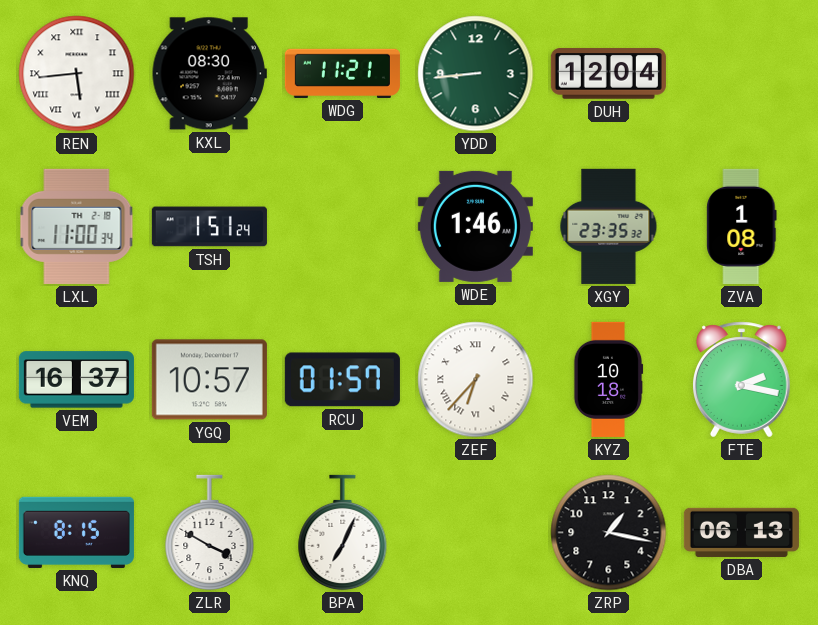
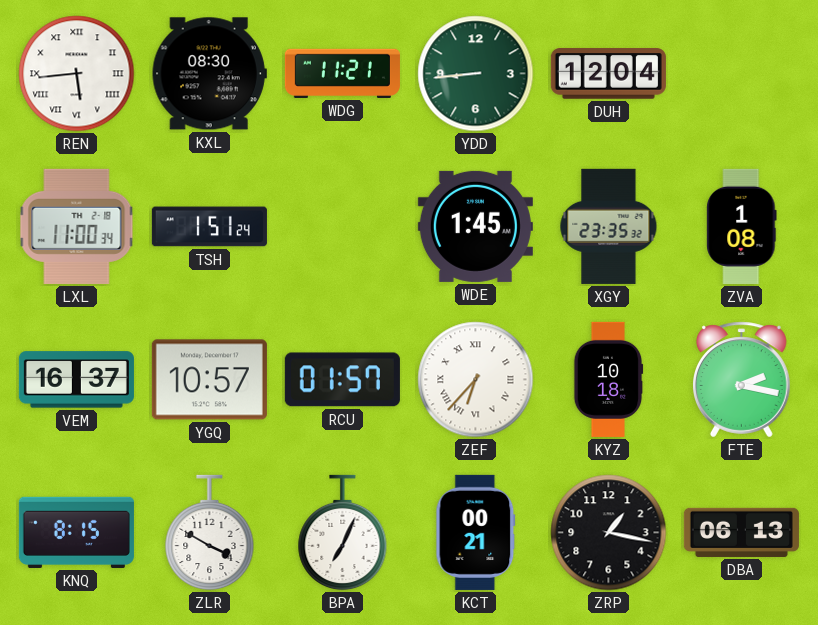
WDE: 1:46 -> 1:45 (475, 226)
KCT: none -> 00:21 (476, 532)
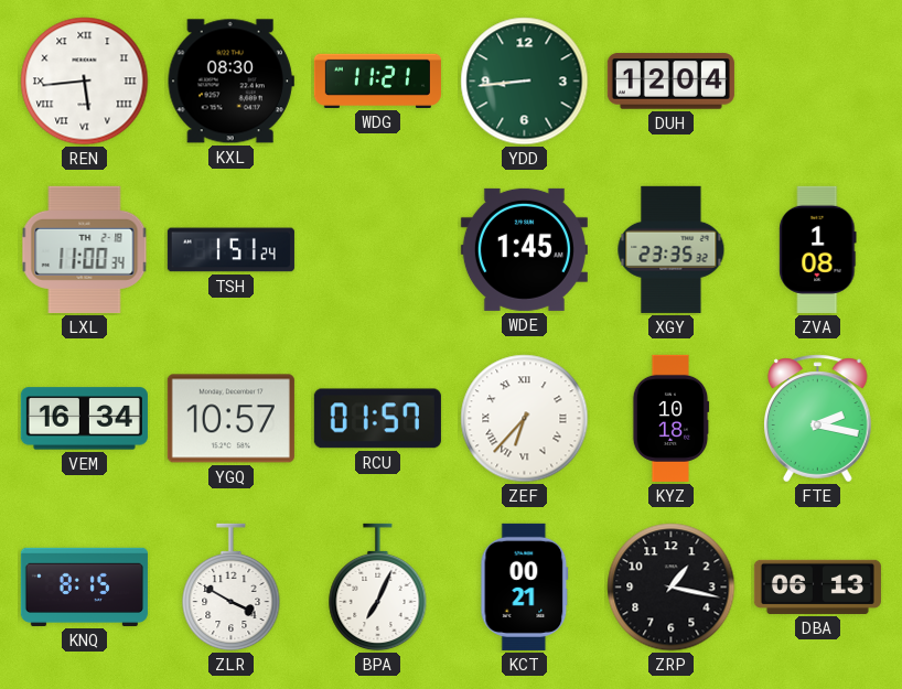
VEM: 16:37 -> 16:34 (84, 419)
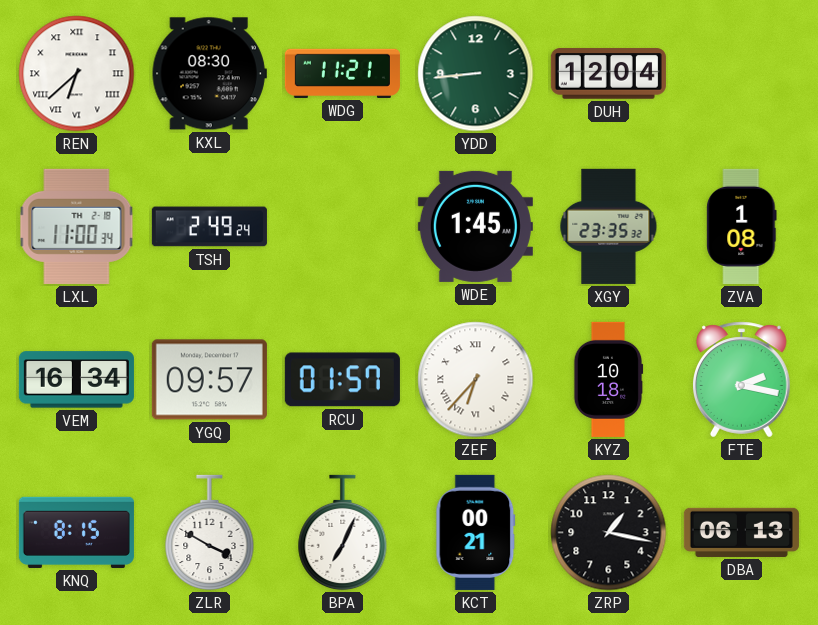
REN: 5:44 -> 6:38 (77, 74)
TSH: 1:51 -> 2:49 (209, 227)
YGQ: 10:57 -> 09:57 (209, 380)
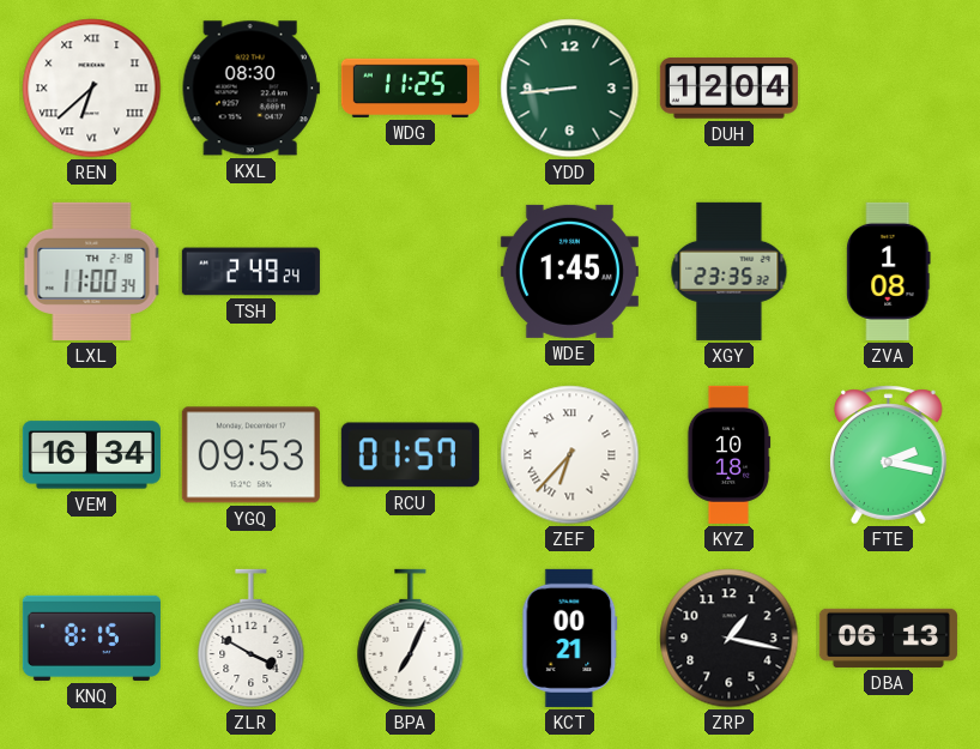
WDG: 11:21 -> 11:25 (410, 87)
YGQ: 09:57 -> 09:53 (250, 455)
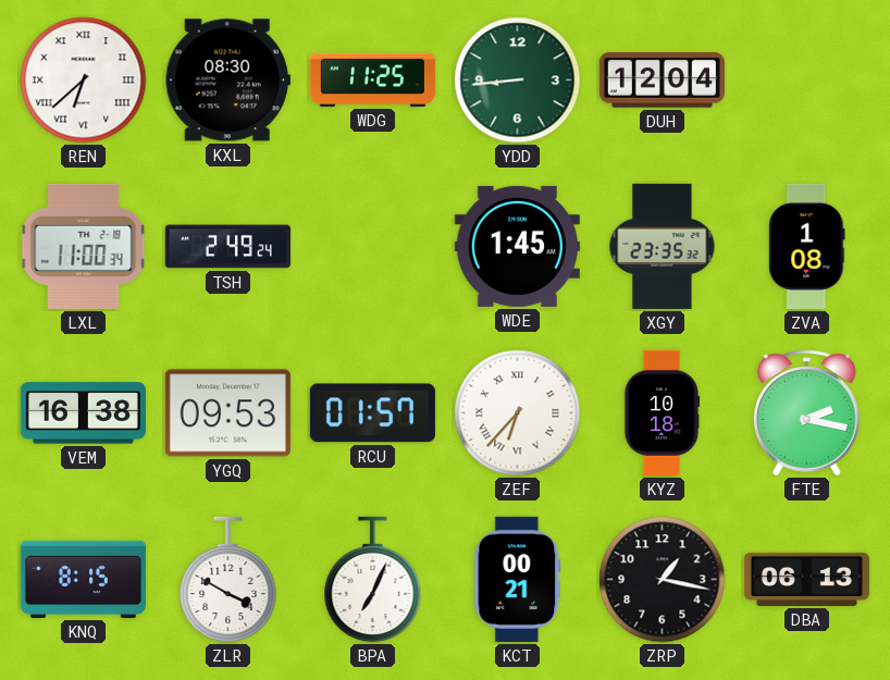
VEM: 16:34 -> 16:38 (83, 413)
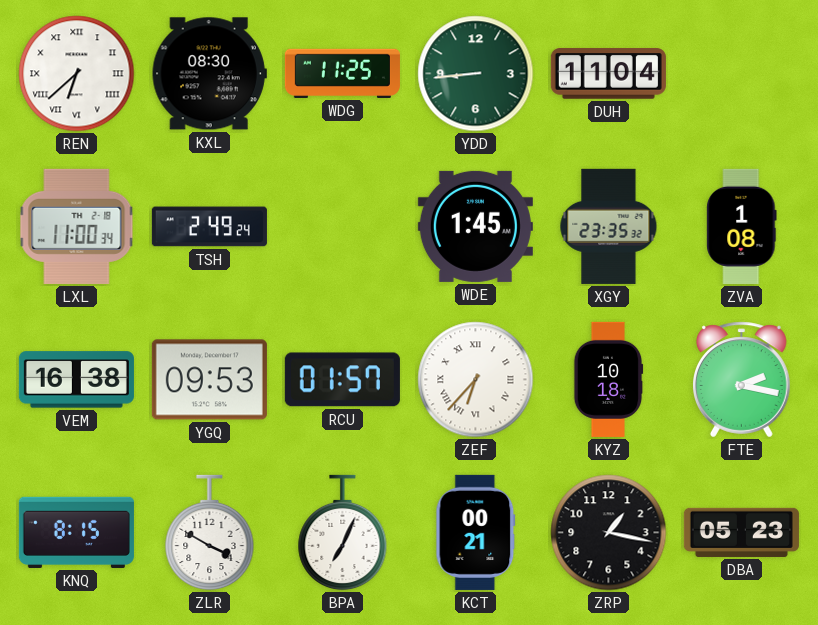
DUH: 12:04 -> 11:04 (608, 74)
DBA: 06:13 -> 05:23 (741, 532)
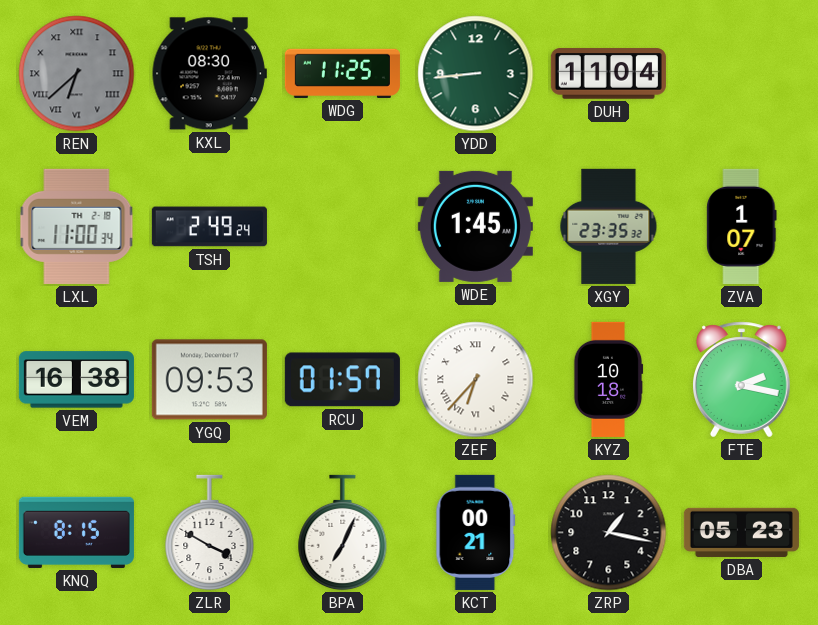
REN dial: white -> grey (77, 74)
ZVA: 1:08 -> 1:07 (742, 226)
